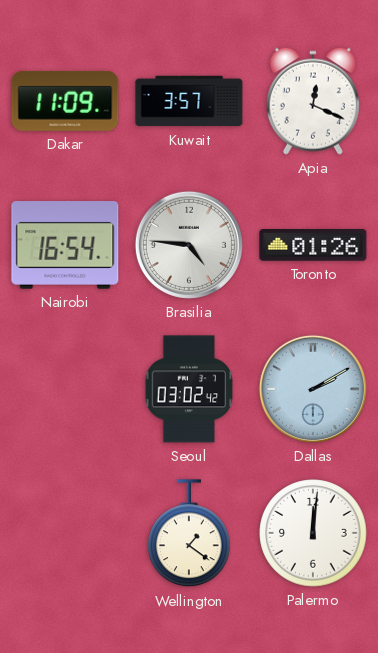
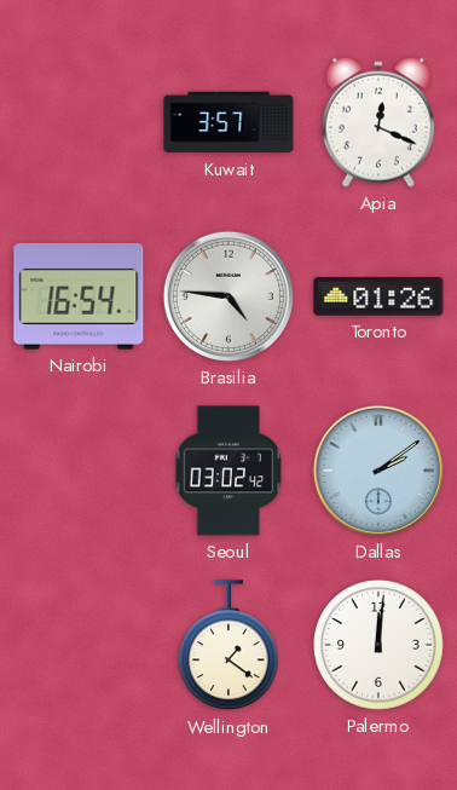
Dakar: 11:09 -> none (65, 101)
Dallas: 2:10 -> 2:09 (378, 471)
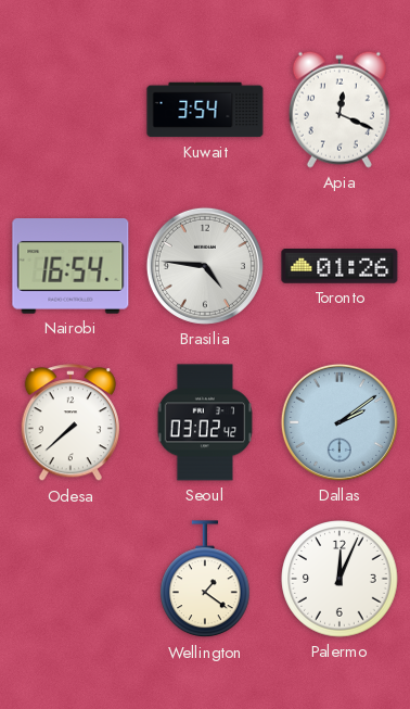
Kuwait: 3:57 -> 3:54 (205, 110)
Odesa: none -> 7:38 (71, 423)
Palermo: 12:01 -> 12:04 (339, 579)
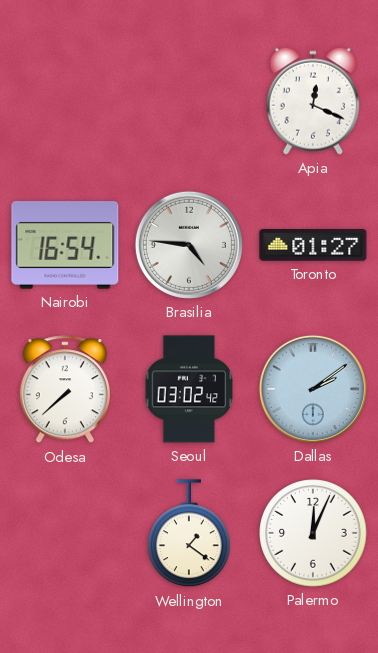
Kuwait: 3:54 -> none (205, 110)
Toronto: 01:26 -> 01:27 (313, 246)
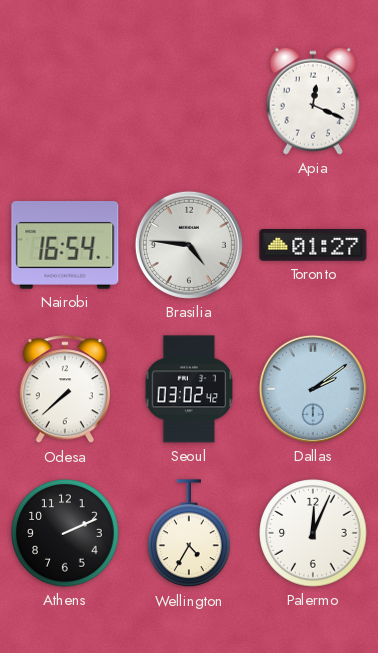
Athens: none -> 2:11 (65, 533)
Wellington: 1:21 -> 4:35 (189, 534)
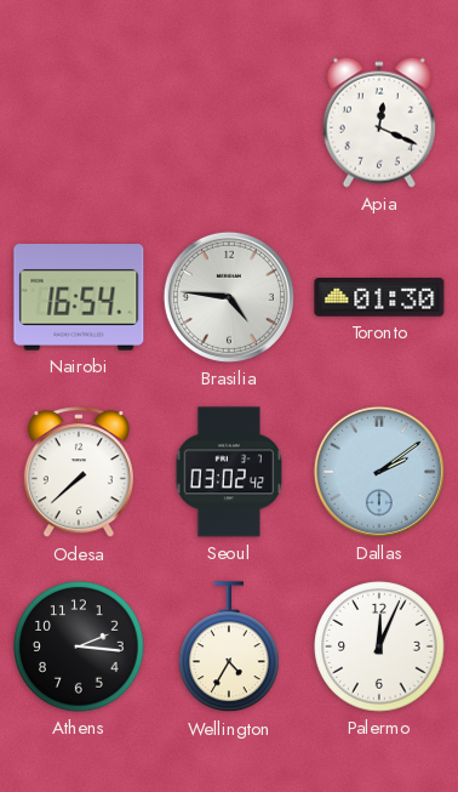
Toronto: 01:27 -> 01:30 (379, 298)
Athens: 2:11 -> 2:16 (79, 646)
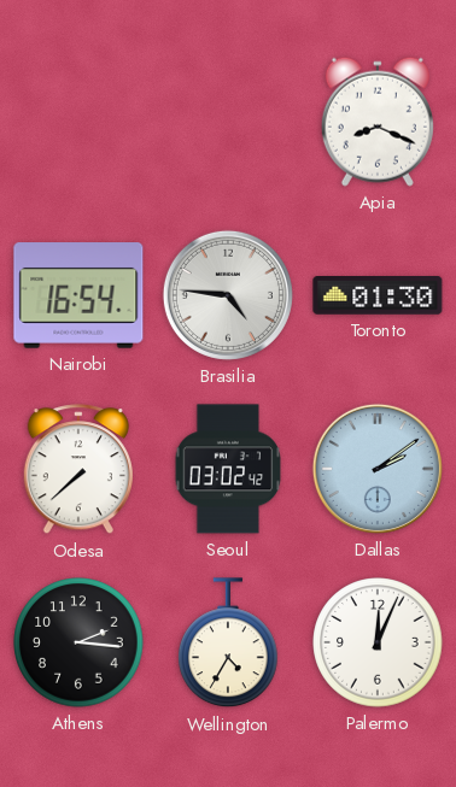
Apia: 12:19 -> 8:19 (378, 122)
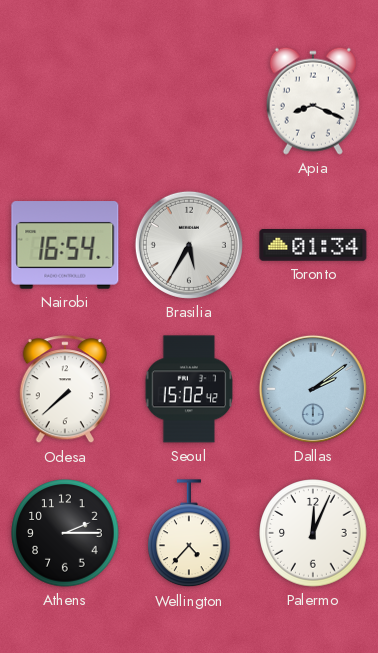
Brasilia: 4:46 -> 5:35 (189, 245)
Toronto: 01:30 -> 01:34 (313, 246)
Seoul: 03:02 -> 15:02 (189, 389)
Athens: 2:16 -> 2:15 (65, 533)
Wellington: 4:35 -> 4:37 (189, 534)
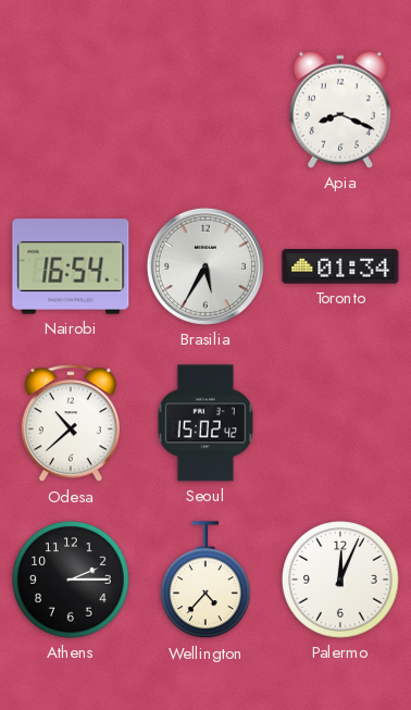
Odesa: 7:38 -> 10:38 (71, 424)
Dallas: 2:09 -> none (313, 389)
